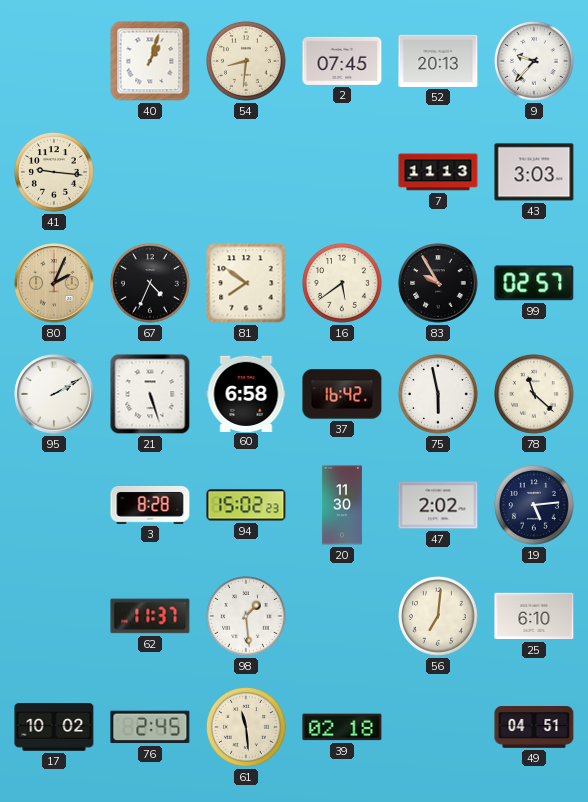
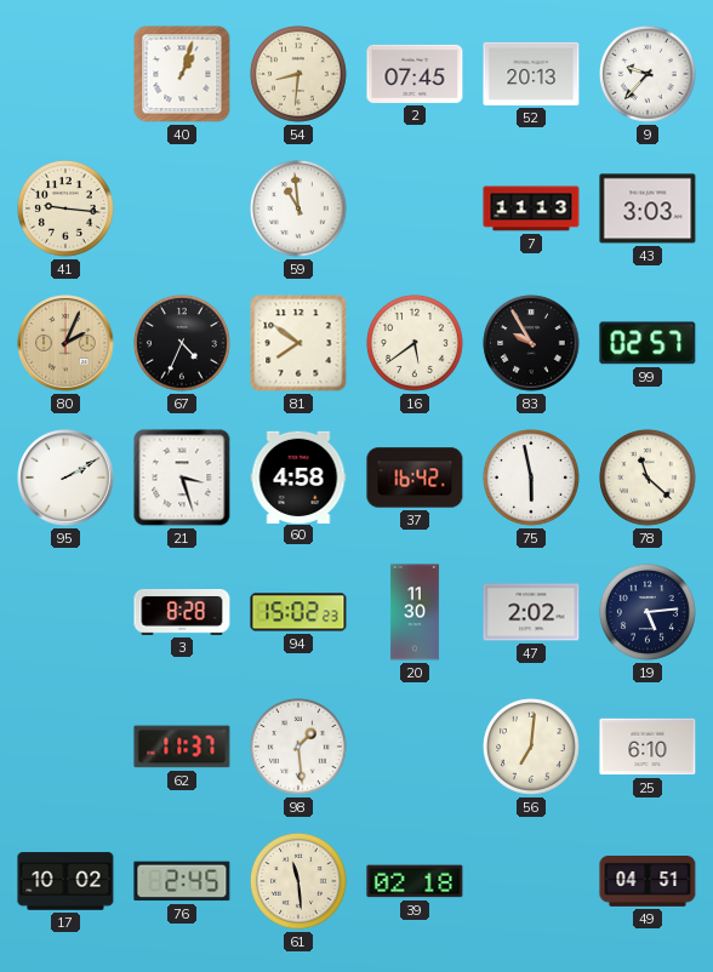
59: none -> 10:59 (300, 210)
21: 5:27 -> 3:27 (182, 478)
60: 6:58 -> 4:58 (298, 476)
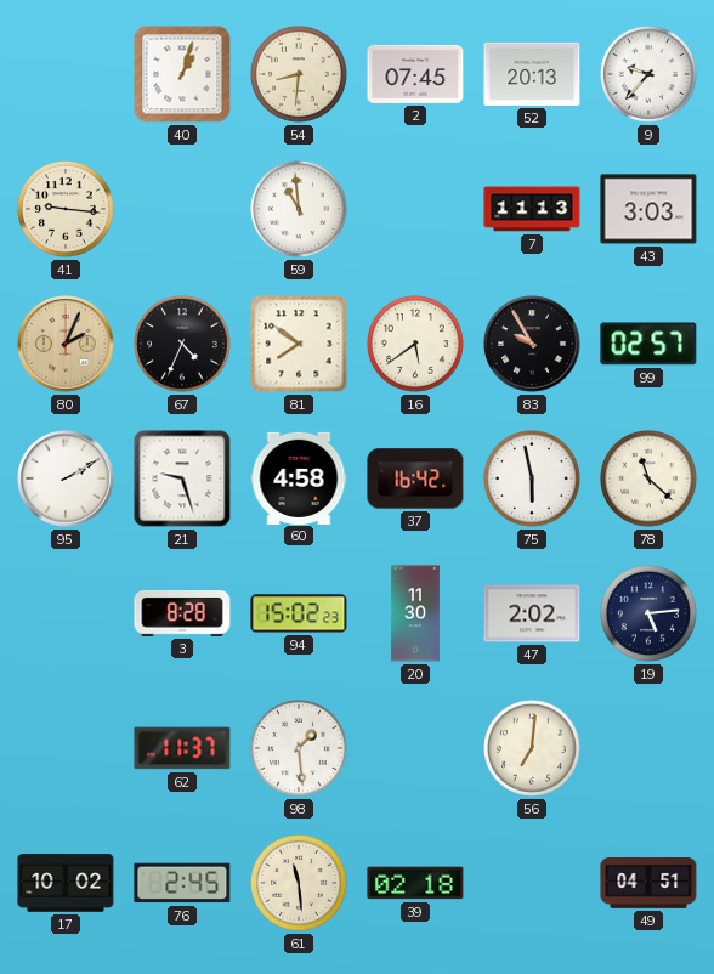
21: 3:27 -> 9:27 (182, 478)
25: 6:10 -> none (648, 747)
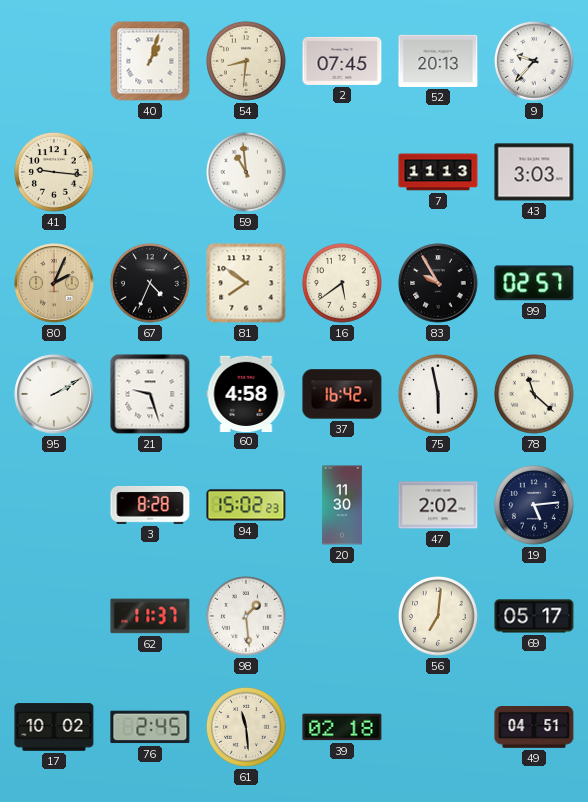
69: none -> 05:17 (534, 616)
